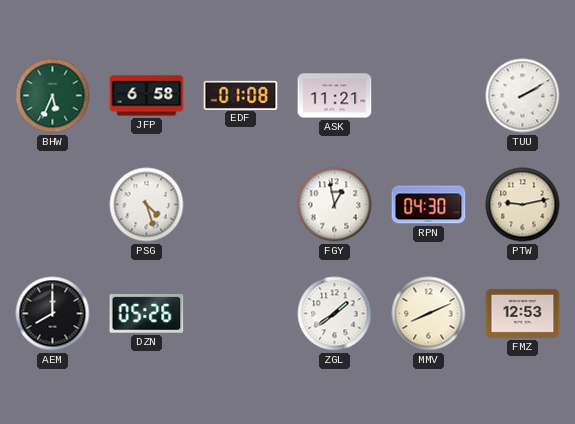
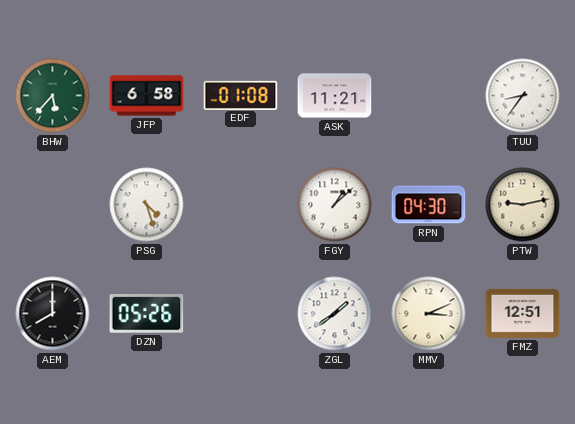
BHW: 5:34 -> 5:37 (53, 96)
TUU: 2:10 -> 8:36 (523, 96)
FGY: 12:58 -> 1:08 (335, 205)
MMV: 8:11 -> 3:11 (429, 314)
FMZ: 12:53 -> 12:51 (523, 313)
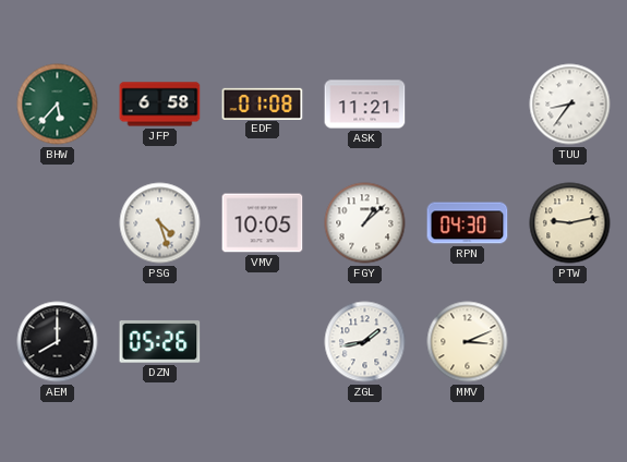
VMV: none -> 10:05 (263, 223)
ZGL: 1:39 -> 1:43 (365, 342)
FMZ: 12:51 -> none (523, 313)
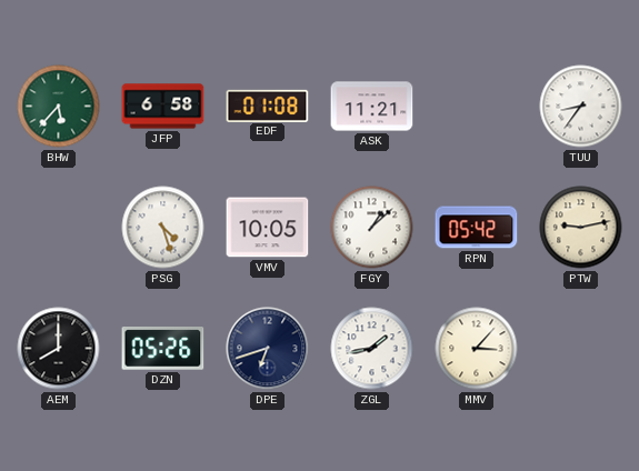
RPN: 04:30 -> 05:42 (477, 228)
DPE: none -> 6:42 (268, 349)
MMV: 3:11 -> 3:07 (477, 349)
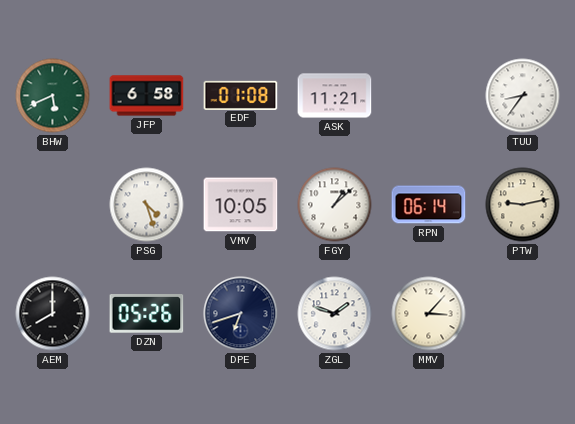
BHW: 5:37 -> 5:41 (53, 96)
RPN: 05:42 -> 06:14 (429, 205)
ZGL: 1:43 -> 1:48 (335, 314)
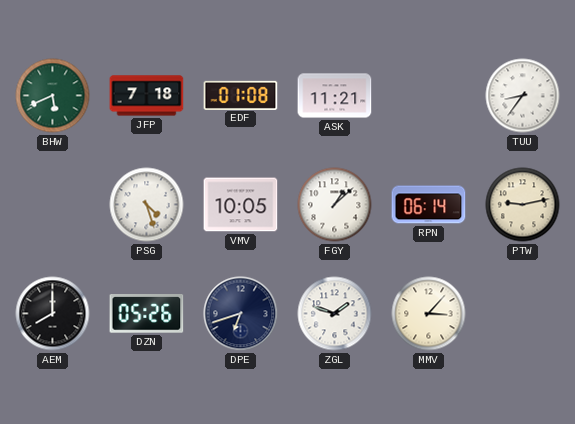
JFP: 6:58 -> 7:18 (147, 96)
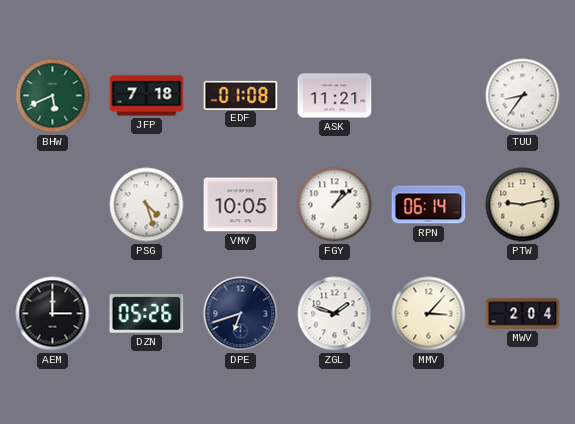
AEM: 8:00 -> 3:00 (53, 314)
MWV: none -> 2:04 (523, 314)
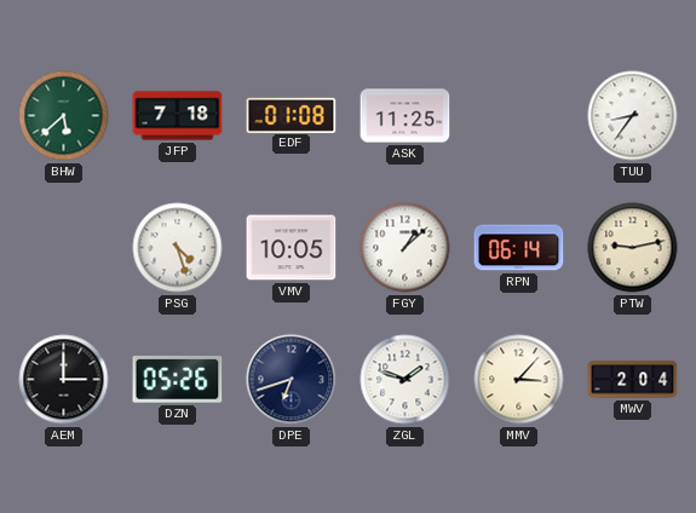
BHW: 5:41 -> 5:38 (64, 116)
ASK: 11:21 -> 11:25 (405, 116)
